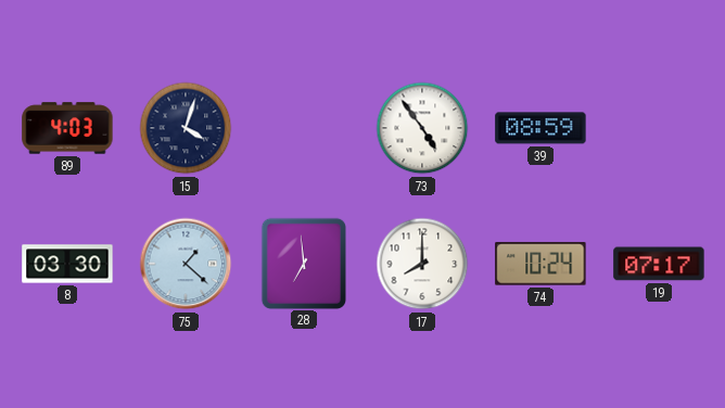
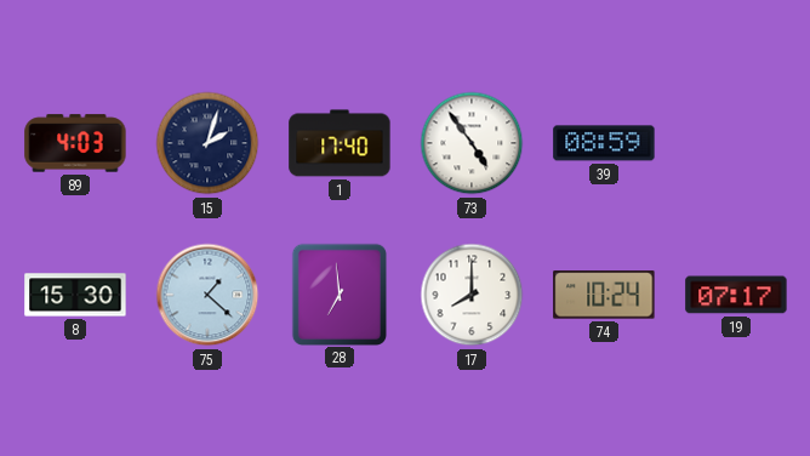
15: 4:03 -> 2:03 (207, 143)
1: none -> 17:40 (340, 143)
8: 03:30 -> 15:30 (75, 295)
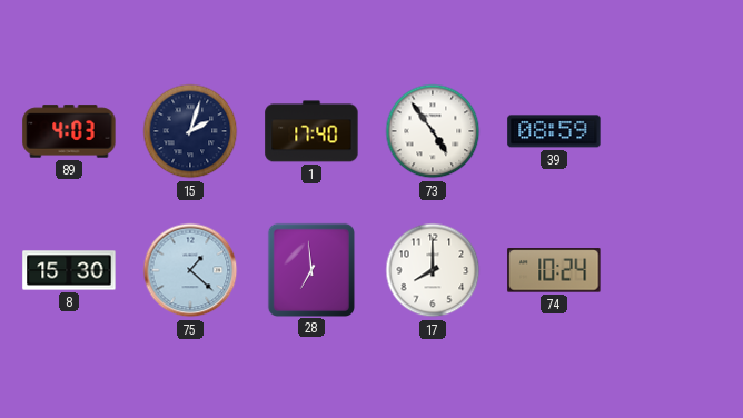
19: 07:17 -> none (736, 295)
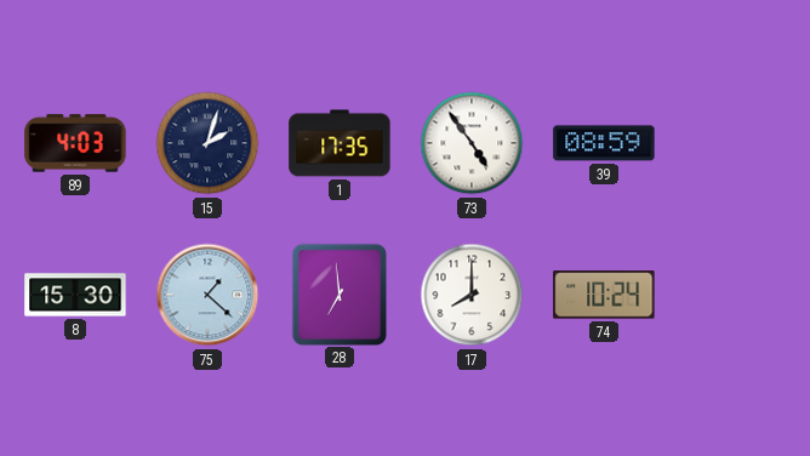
1: 17:40 -> 17:35 (340, 143)
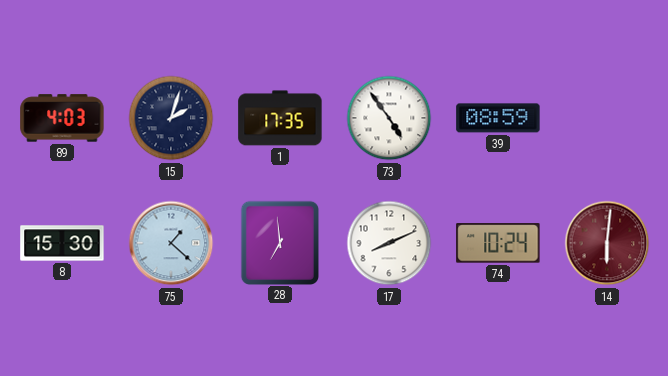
17: 8:00 -> 8:11 (389, 243)
14: none -> 6:01 (607, 243)
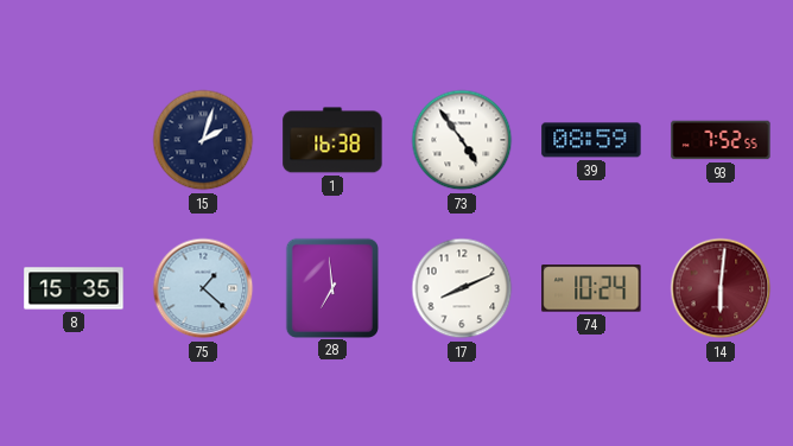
89: 4:03 -> none (62, 118)
1: 17:35 -> 16:38 (332, 140)
93: none -> 7:52 (721, 140)
8: 15:30 -> 15:35 (74, 288)
